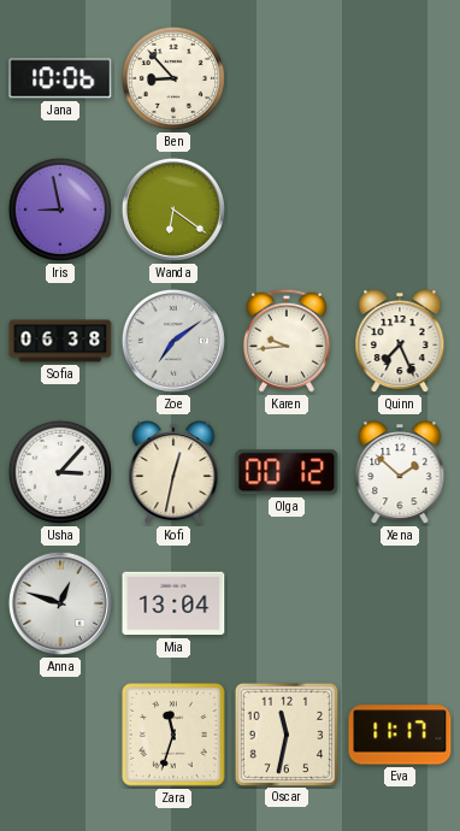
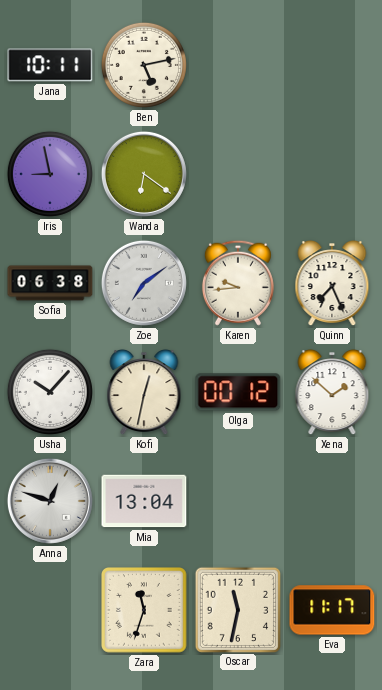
Jana: 10:06 -> 10:11 (50, 65)
Ben: 8:53 -> 5:13 (144, 65)
Usha: 3:07 -> 10:07 (50, 392)
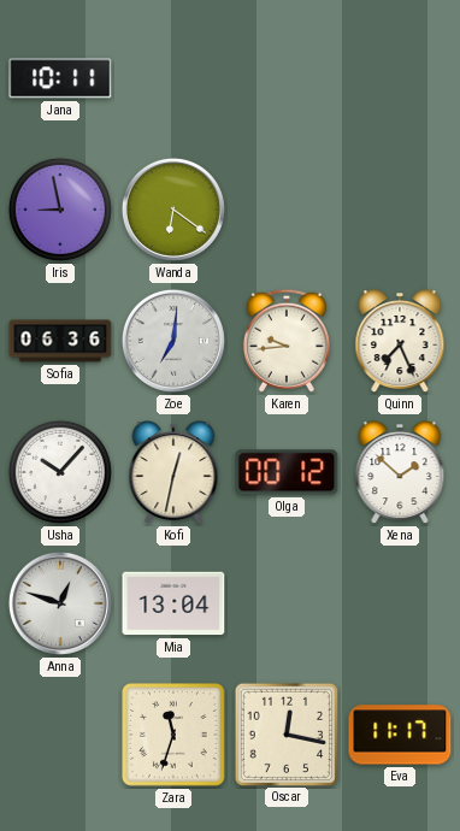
Ben: 5:13 -> none (144, 65)
Sofia: 06:38 -> 06:36 (60, 341)
Zoe: 7:09 -> 7:01 (173, 341)
Oscar: 11:32 -> 12:17 (285, 733)
